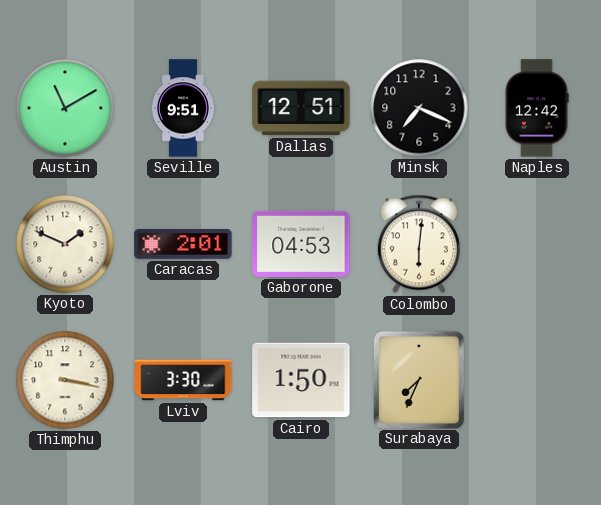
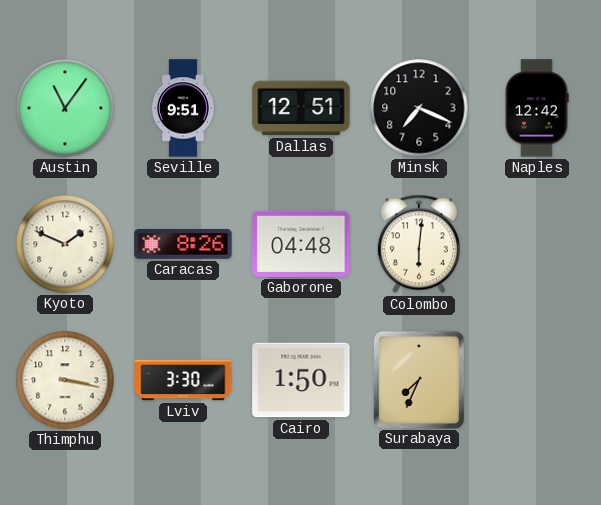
Austin: 11:10 -> 11:06 (65, 108)
Caracas: 2:01 -> 8:26 (183, 244)
Gaborone: 04:53 -> 04:48 (301, 244)
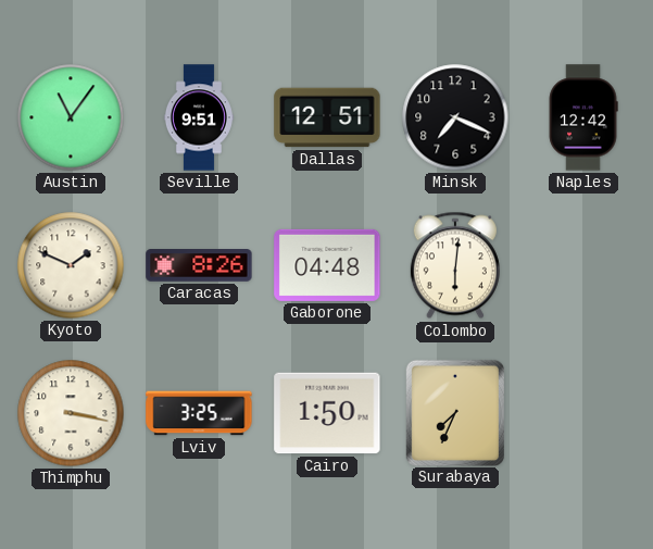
Lviv: 3:30 -> 3:25 (199, 413)
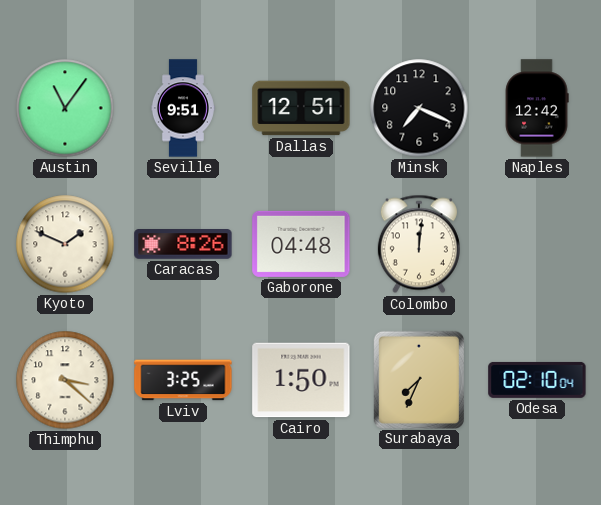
Colombo: 6:01 -> 12:01 (419, 244)
Thimphu: 3:17 -> 3:22 (65, 380)
Odesa: none -> 02:10 (537, 380)
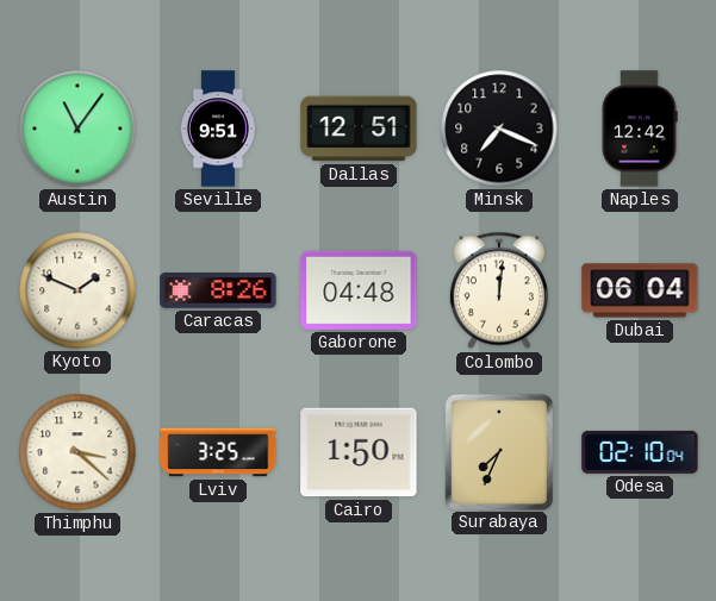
Dubai: none -> 06:04 (640, 290)
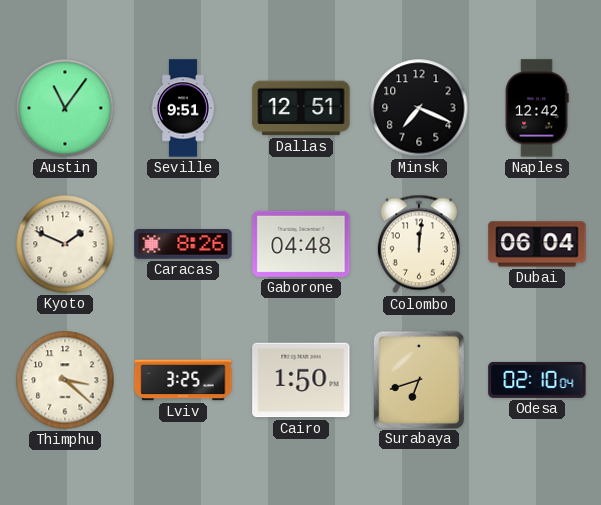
Surabaya: 7:34 -> 6:42 (419, 379)
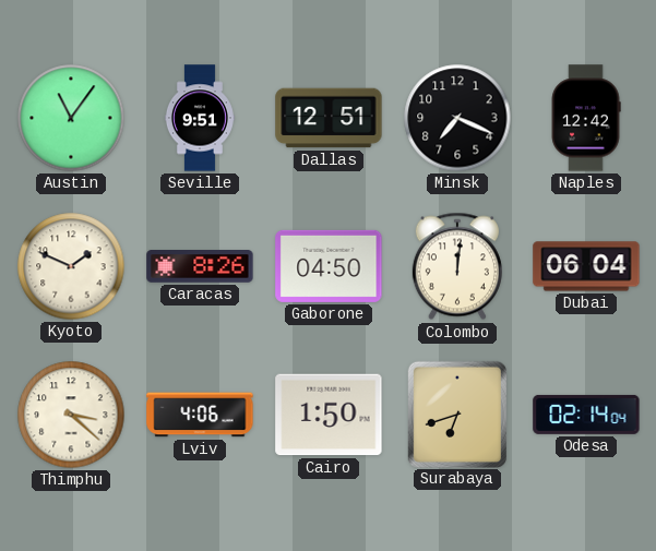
Gaborone: 04:48 -> 04:50 (329, 266)
Lviv: 3:25 -> 4:06 (200, 415)
Odesa: 02:10 -> 02:14 (586, 415)
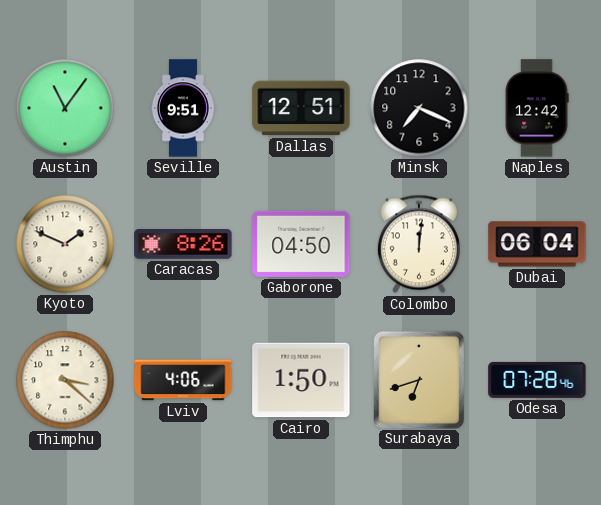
Odesa: 02:14 -> 07:28 (537, 380)
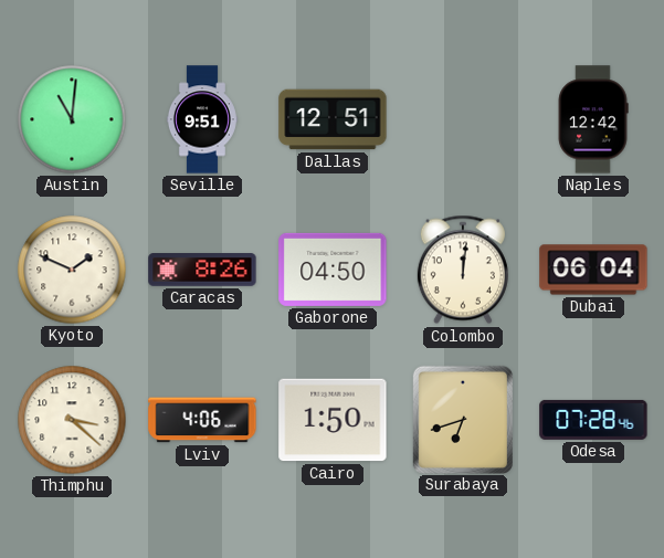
Austin: 11:06 -> 11:01 (72, 119)
Minsk: 7:19 -> none (419, 108)
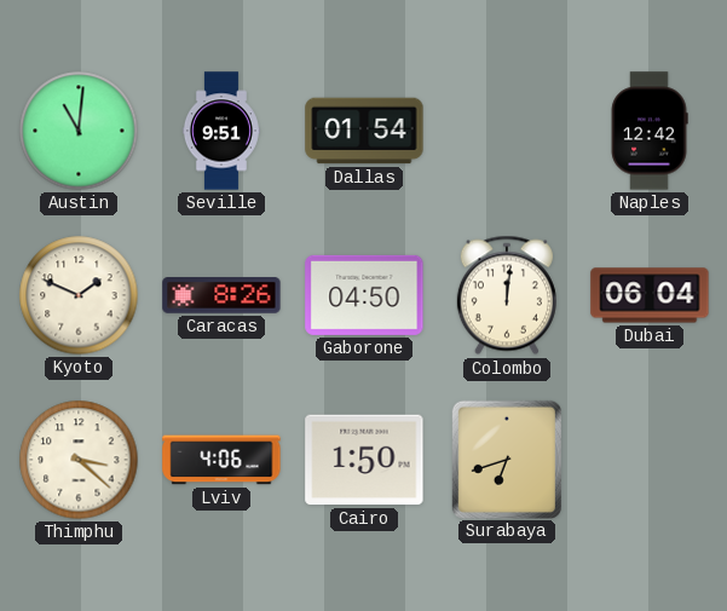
Dallas: 12:51 -> 01:54 (364, 131)
Odesa: 07:28 -> none (593, 420)
